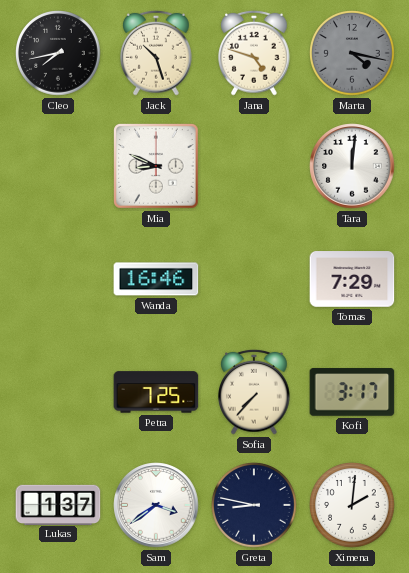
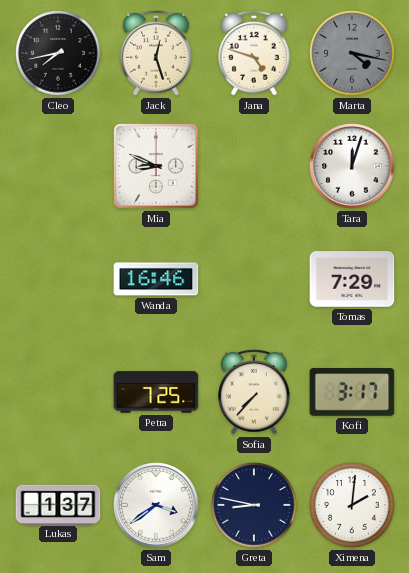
Jack: 10:27 -> 12:27 (157, 53)
Tara: 12:01 -> 12:03 (352, 166)
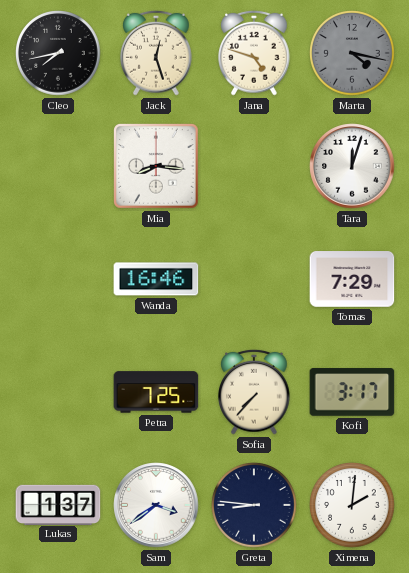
Mia: 8:49 -> 8:16 (157, 167)
Greta: 8:47 -> 8:46 (254, 505)
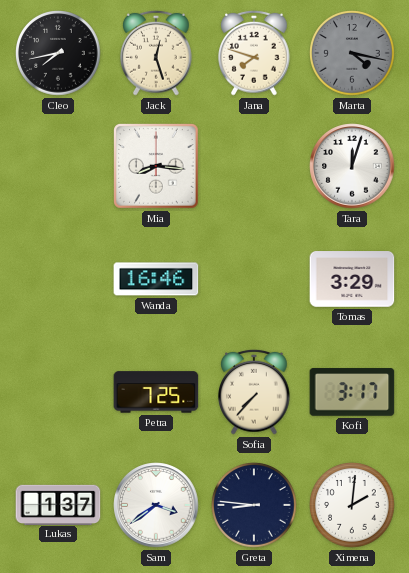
Jana: 4:48 -> 7:48 (255, 53)
Tomas: 7:29 -> 3:29 (352, 279)
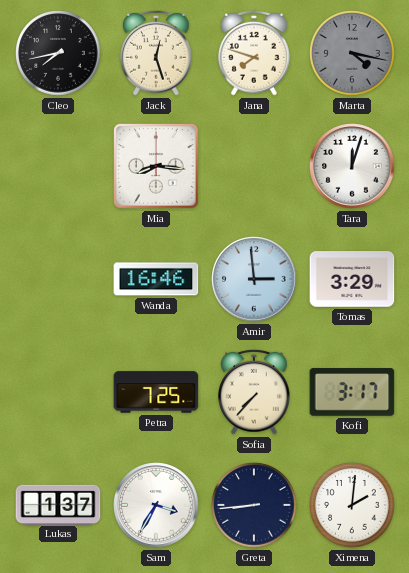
Amir: none -> 2:59 (254, 279)
Sam: 3:39 -> 3:35 (156, 505)
Greta: 8:46 -> 8:44 (254, 505)
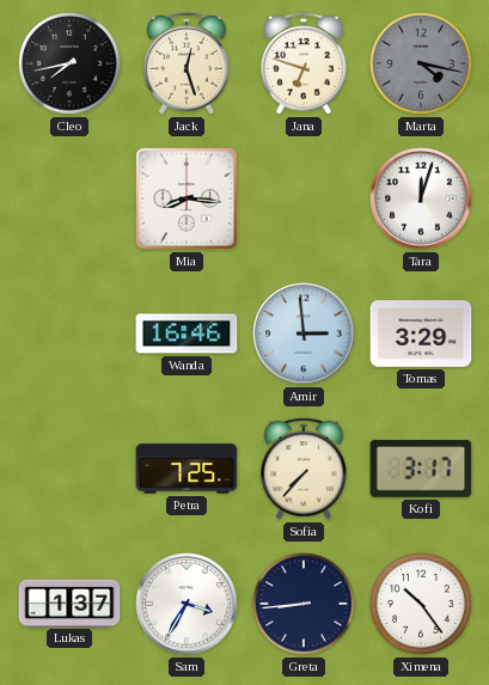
Jana: 7:48 -> 6:48 (305, 63)
Ximena: 2:01 -> 10:24 (421, 604)
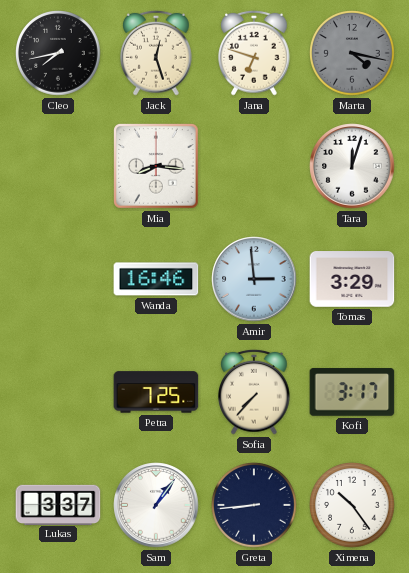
Lukas: 1:37 -> 3:37 (58, 504)
Sam: 3:35 -> 1:06 (156, 505)
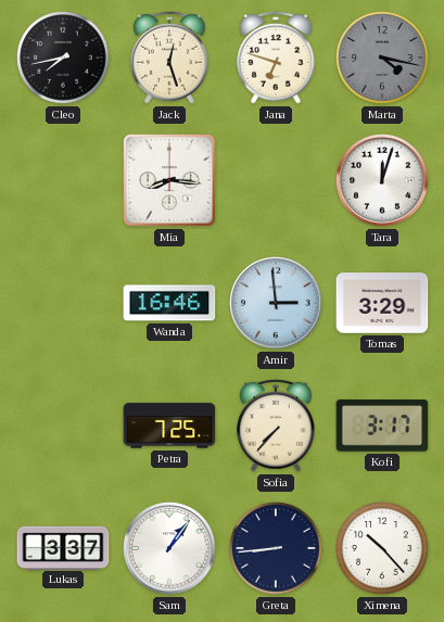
Ximena: 10:24 -> 10:23 (382, 548)
